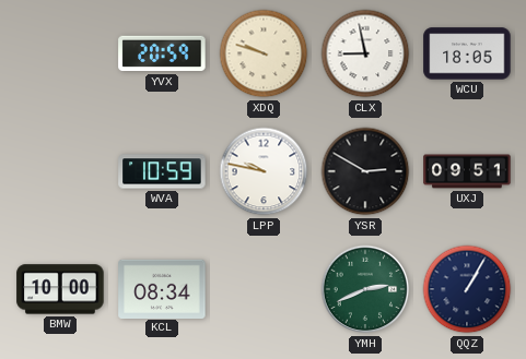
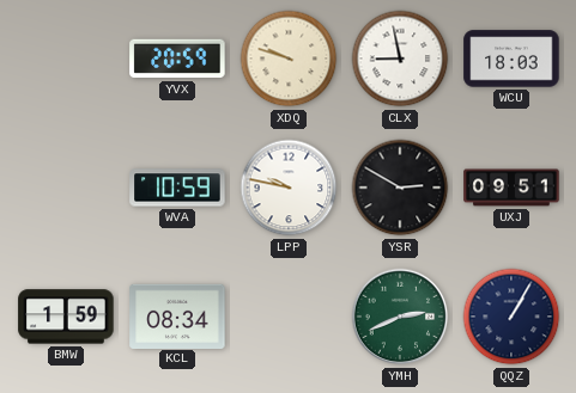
WCU: 18:05 -> 18:03 (511, 59)
BMW: 10:00 -> 1:59 (66, 317)
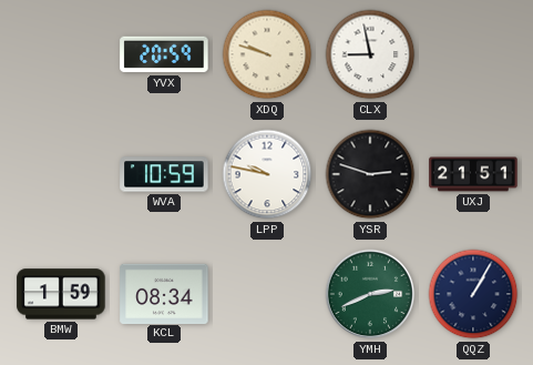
WCU: 18:03 -> none (511, 59)
YSR: 2:50 -> 2:48 (370, 174)
UXJ: 09:51 -> 21:51 (473, 174)
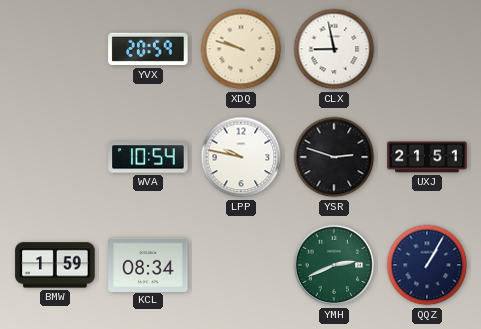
WVA: 10:59 -> 10:54 (148, 157)
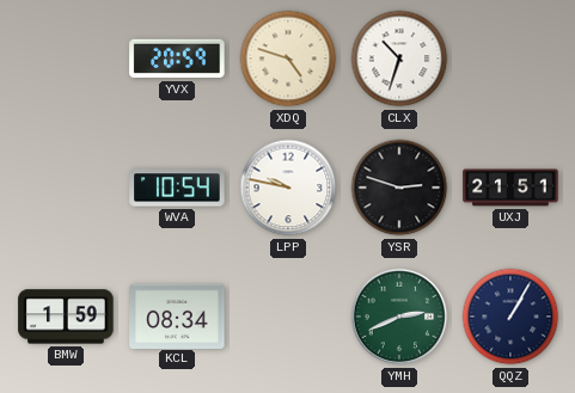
XDQ: 9:48 -> 4:48 (288, 59)
CLX: 8:58 -> 10:33 (399, 59)
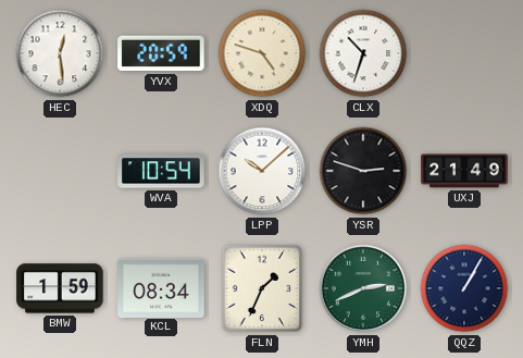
HEC: none -> 12:29 (60, 53)
LPP: 9:47 -> 10:08 (262, 171)
UXJ: 21:51 -> 21:49 (464, 171)
FLN: none -> 1:34 (262, 288)
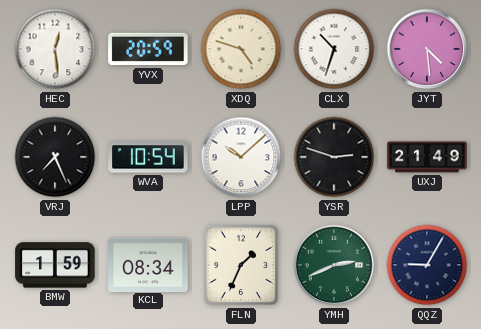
JYT: none -> 4:29 (427, 49)
VRJ: none -> 7:26 (55, 157)
QQZ: 1:05 -> 9:05 (427, 265)
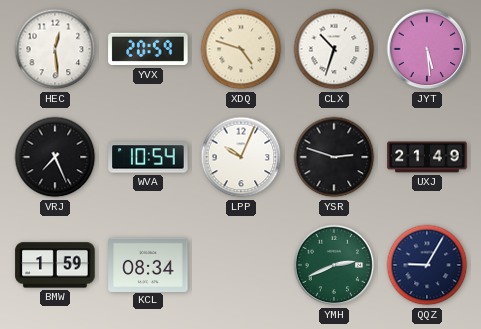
JYT: 4:29 -> 5:29 (427, 49)
LPP: 10:08 -> 10:04 (241, 157)
FLN: 1:34 -> none (241, 265)
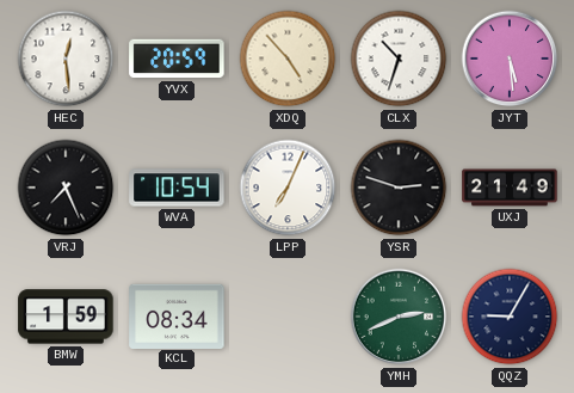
XDQ: 4:48 -> 4:53 (288, 59)
LPP: 10:04 -> 7:04 (288, 188)
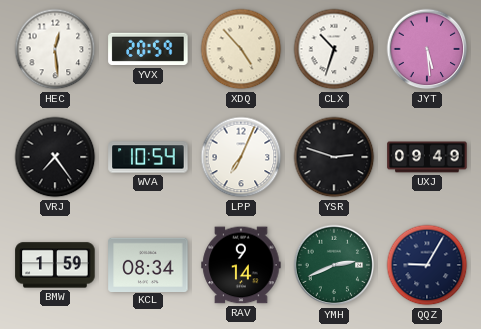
VRJ: 7:26 -> 7:24 (55, 157)
UXJ: 21:49 -> 09:49 (427, 157)
RAV: none -> 9:14 (241, 265)
